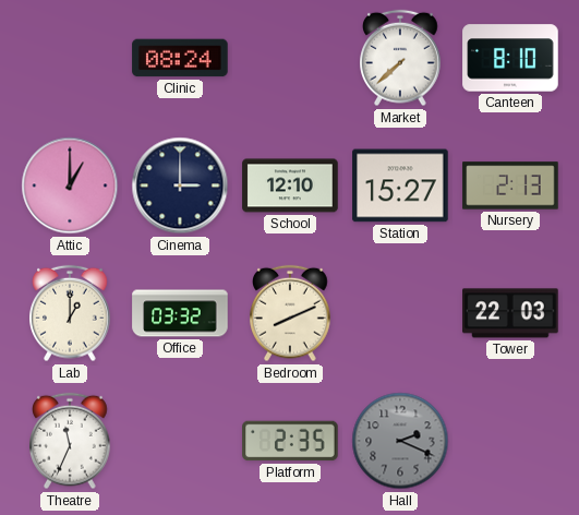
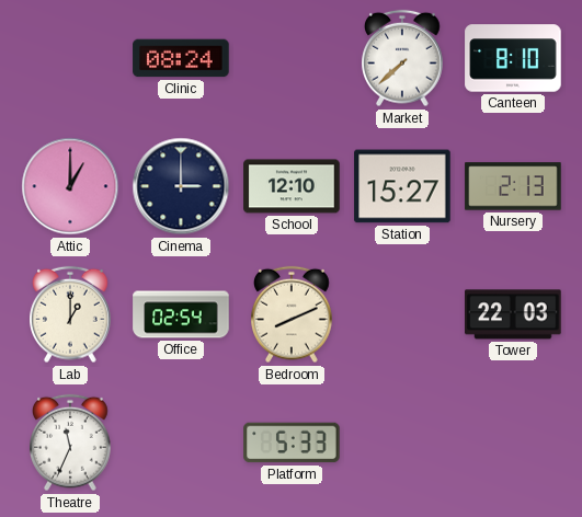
Office: 03:32 -> 02:54 (181, 314)
Platform: 2:35 -> 5:33 (292, 443)
Hall: 2:19 -> none (400, 441)
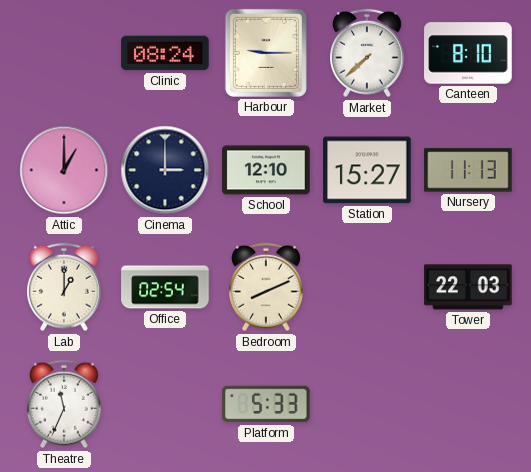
Harbour: none -> 9:15 (266, 53)
Nursery: 2:13 -> 11:13 (468, 170)
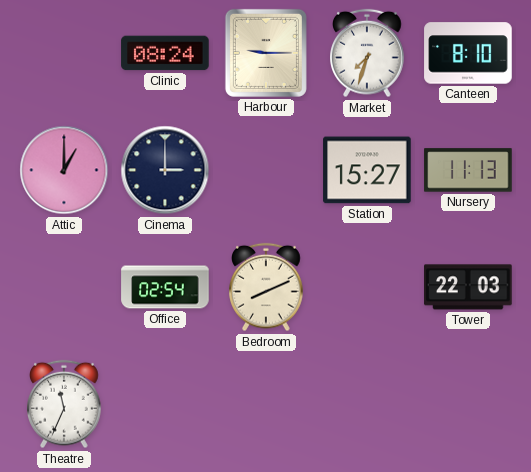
Market: 7:38 -> 7:33 (368, 53)
School: 12:10 -> none (266, 170)
Lab: 1:00 -> none (65, 287)
Platform: 5:33 -> none (266, 404)
